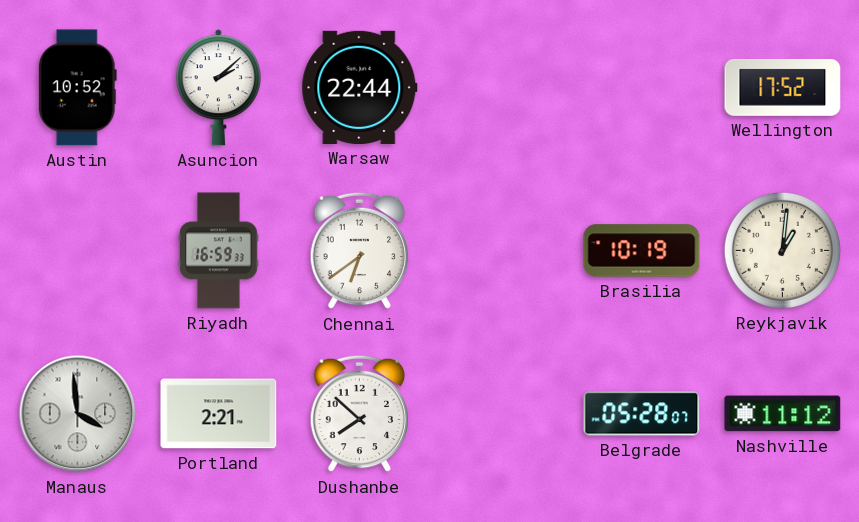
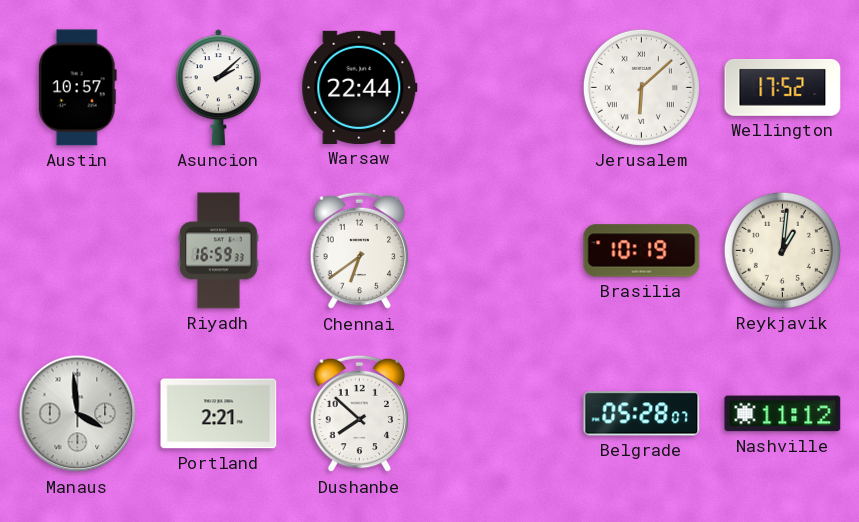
Austin: 10:52 -> 10:57 (77, 88)
Jerusalem: none -> 6:08 (641, 87)
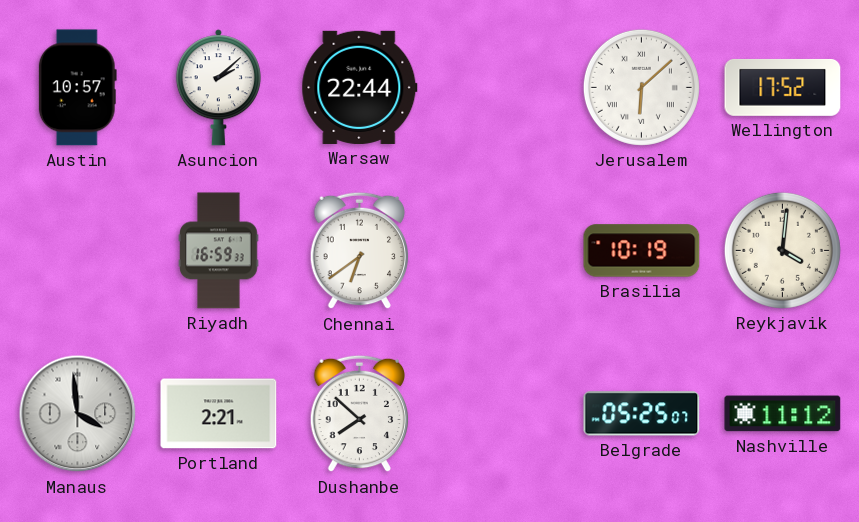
Reykjavik: 1:01 -> 4:01 (782, 250)
Belgrade: 05:28 -> 05:25 (642, 414)
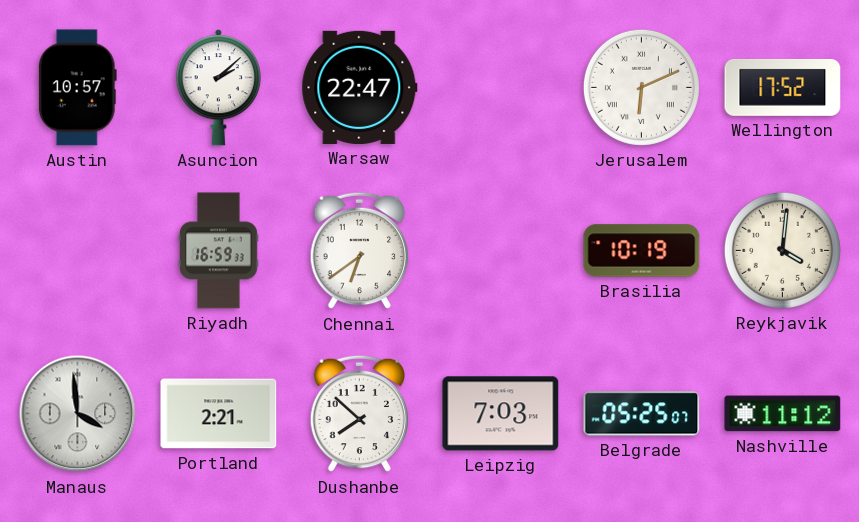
Warsaw: 22:44 -> 22:47 (360, 87)
Jerusalem: 6:08 -> 6:11 (641, 87)
Leipzig: none -> 7:03 (501, 414)
